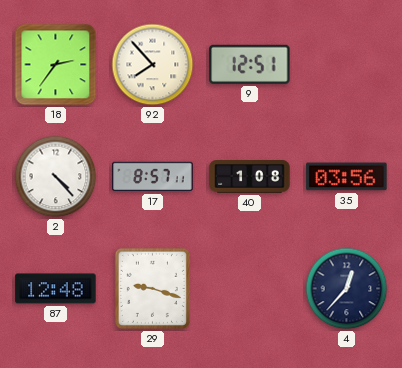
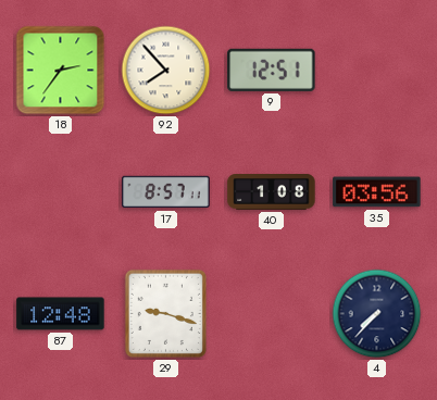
2: 4:23 -> none (56, 177)
4: 12:37 -> 7:37 (377, 314)
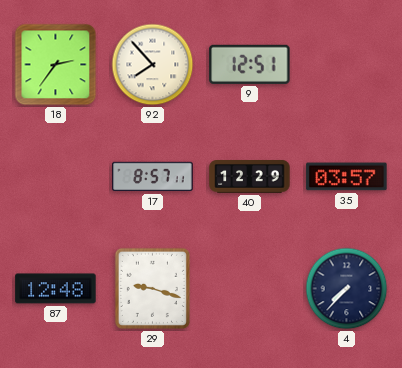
40: 1:08 -> 12:29 (250, 177)
35: 03:56 -> 03:57 (347, 177)
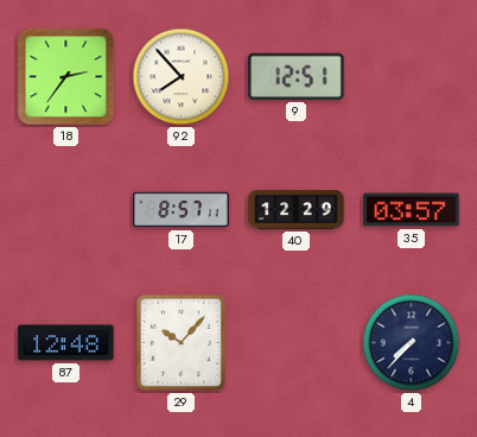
29: 9:18 -> 10:07 (180, 342)
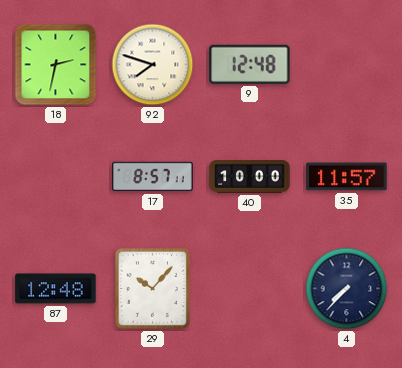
18: 2:36 -> 2:32 (56, 65)
92: 7:53 -> 7:48 (153, 65)
9: 12:51 -> 12:48 (250, 64)
40: 12:29 -> 10:00 (250, 177)
35: 03:57 -> 11:57 (347, 177)
